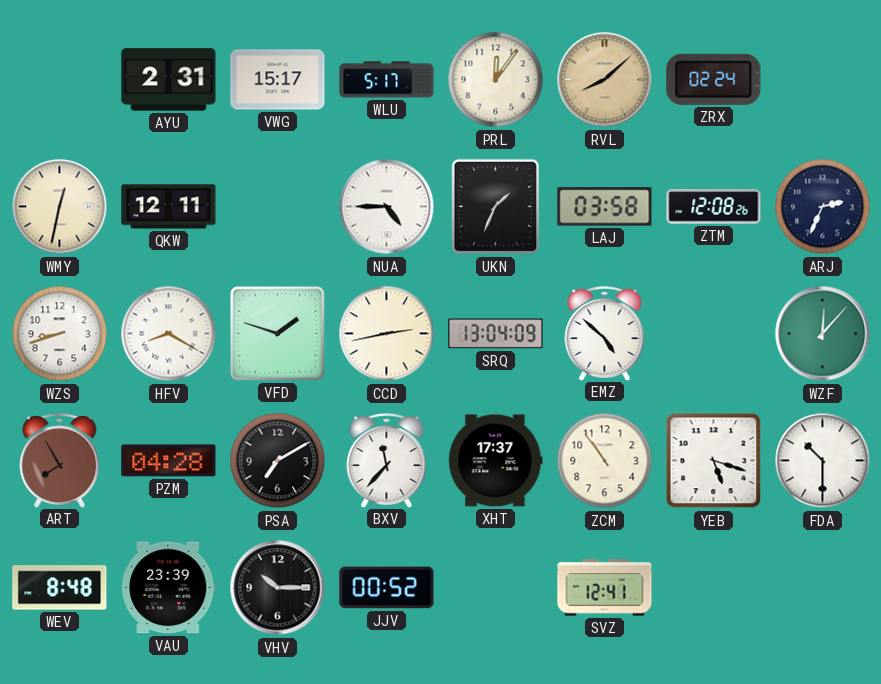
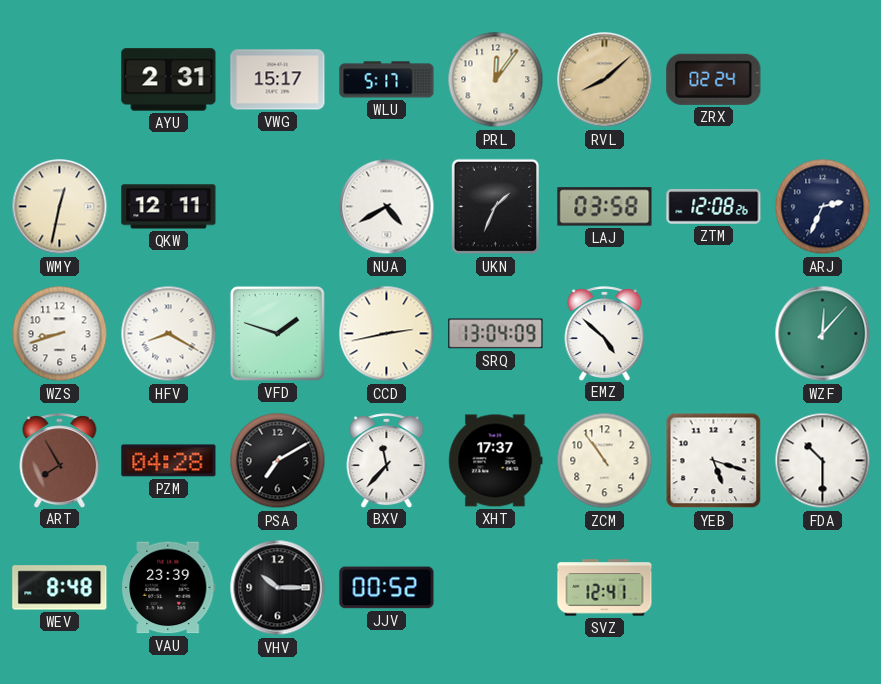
NUA: 4:45 -> 4:40 (387, 207)
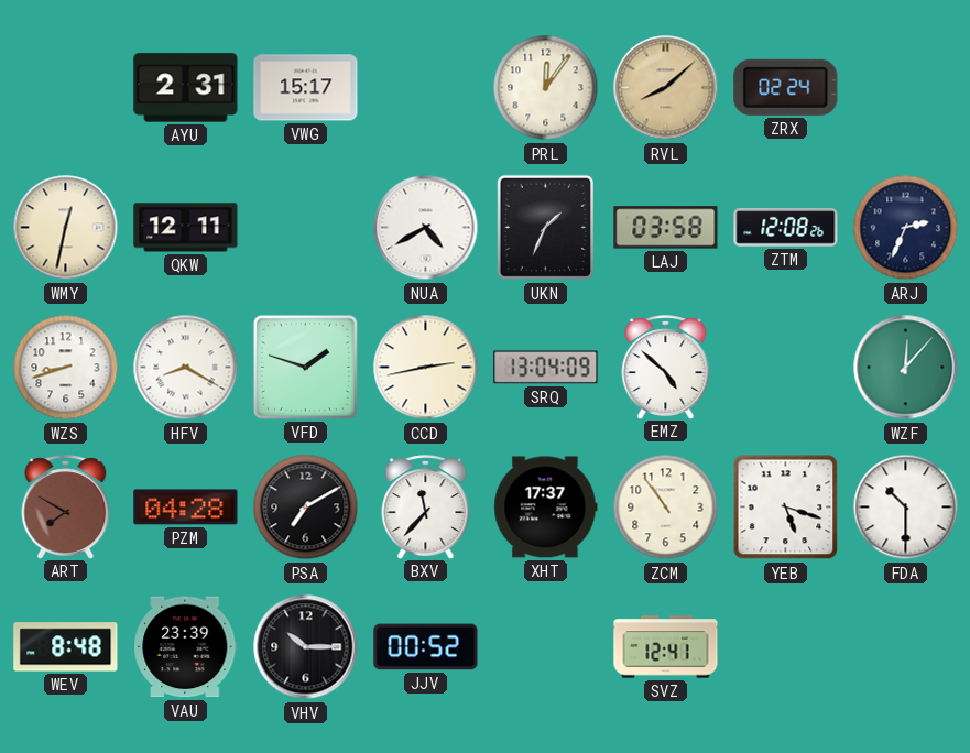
WLU: 5:17 -> none (387, 80)
ART: 7:55 -> 7:50 (66, 506)
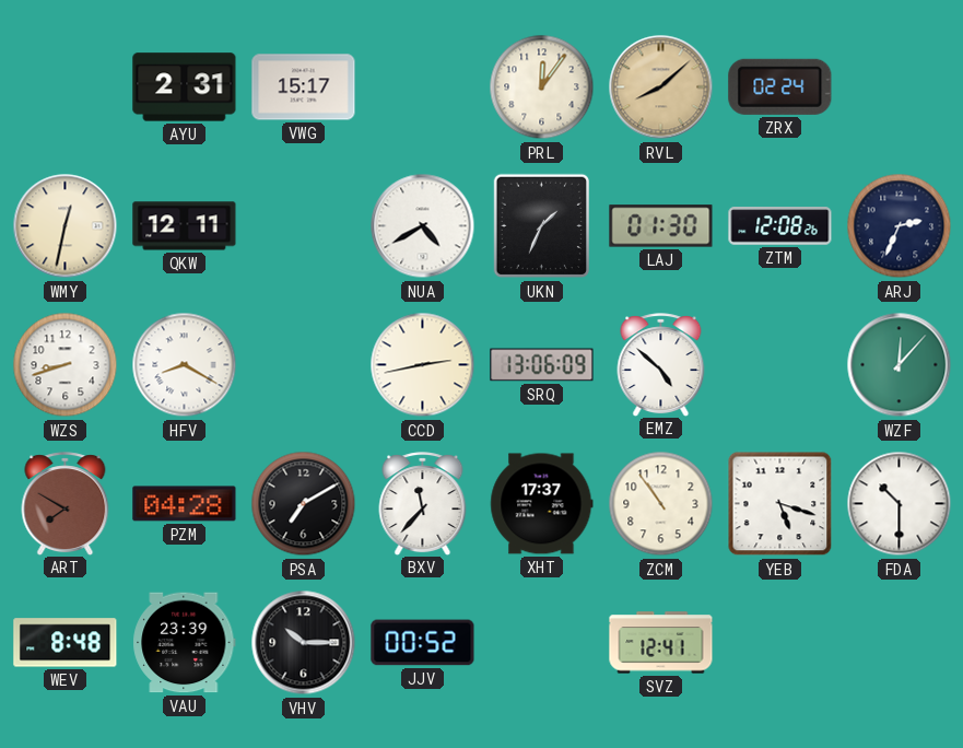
LAJ: 03:58 -> 01:30 (661, 226)
VFD: 1:48 -> none (305, 367)
SRQ: 13:04 -> 13:06 (542, 365)
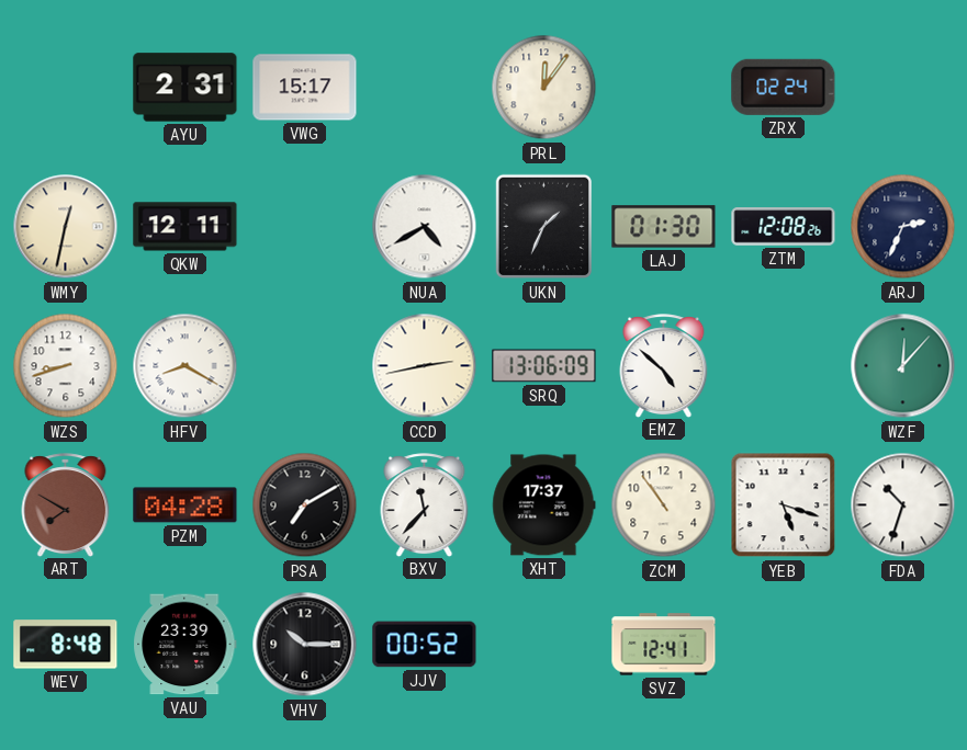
RVL: 8:08 -> none (661, 87)
FDA: 10:30 -> 10:33 (903, 505)
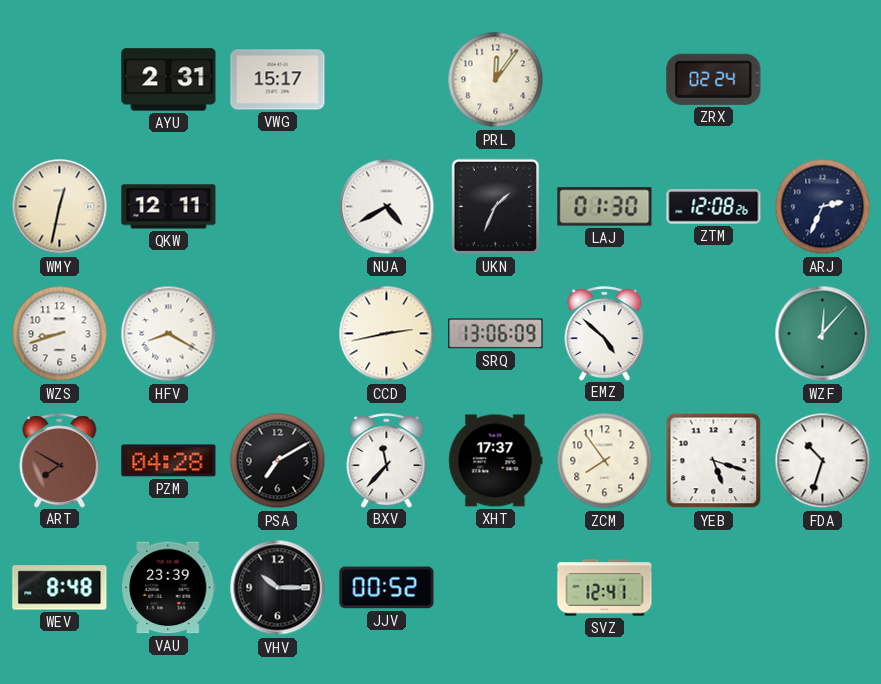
ZCM: 10:54 -> 7:54 (605, 461)
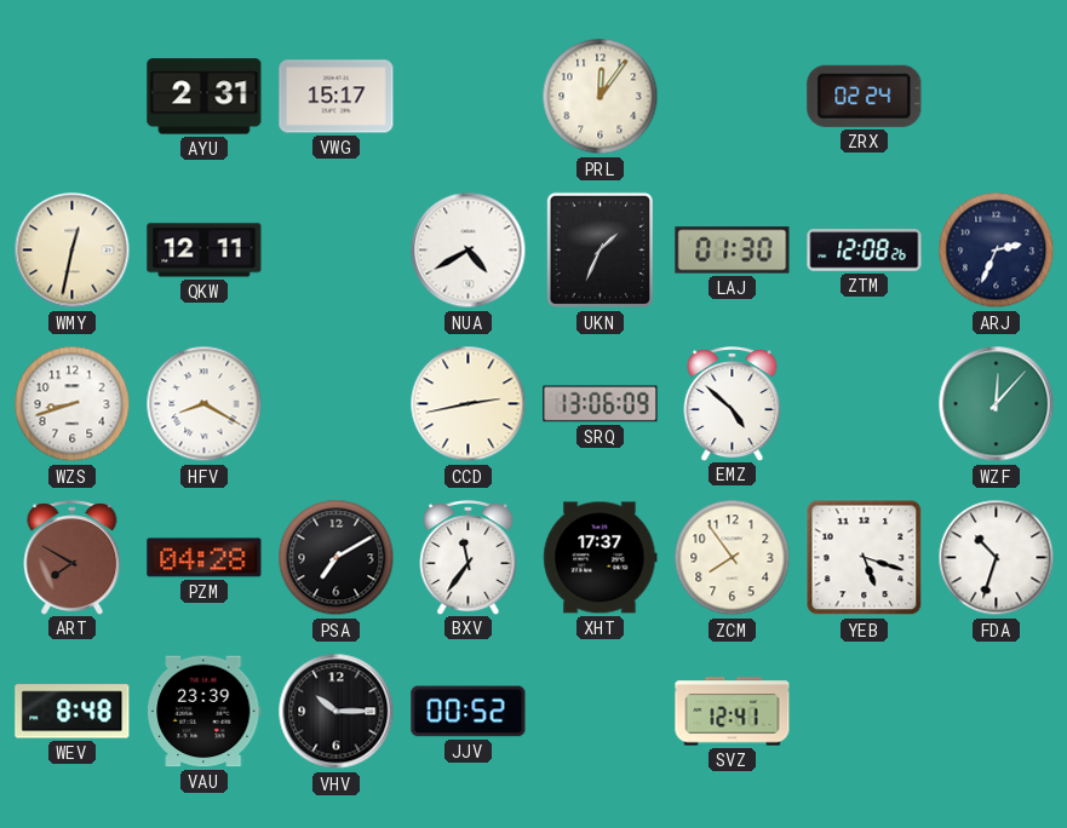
BXV: 11:37 -> 11:36 (469, 557)
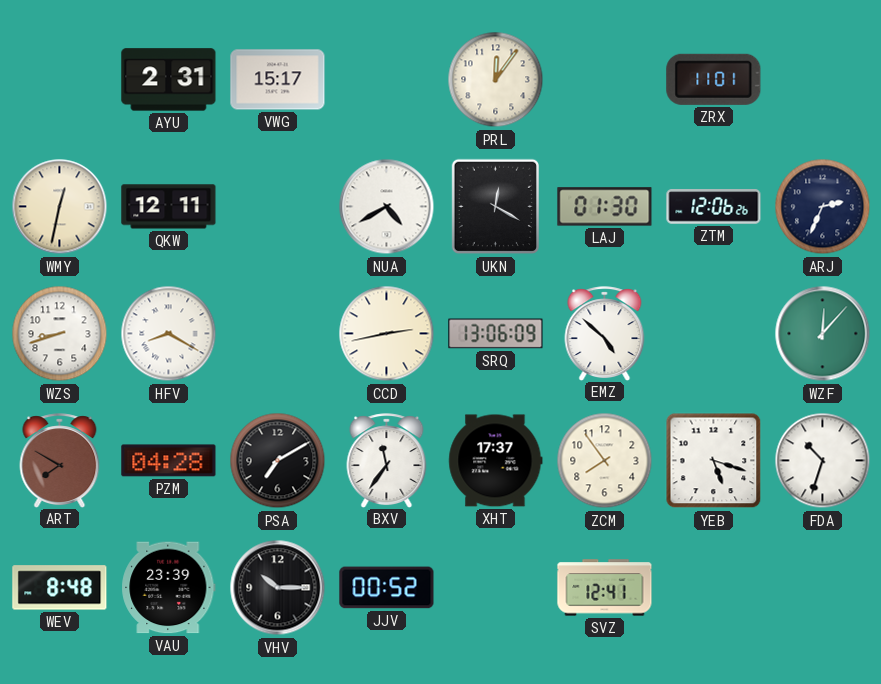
ZRX: 02:24 -> 11:01 (714, 79)
UKN: 1:34 -> 12:20 (495, 207)
ZTM: 12:08 -> 12:06 (714, 207)
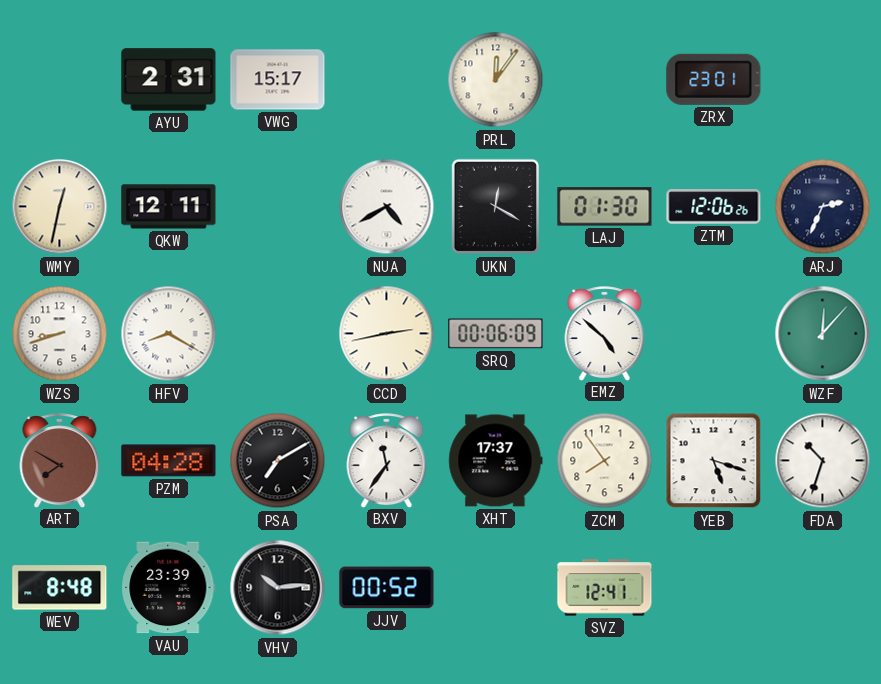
ZRX: 11:01 -> 23:01 (714, 79)
SRQ: 13:06 -> 00:06 (496, 334)
VHV: 10:15 -> 10:14 (278, 588)
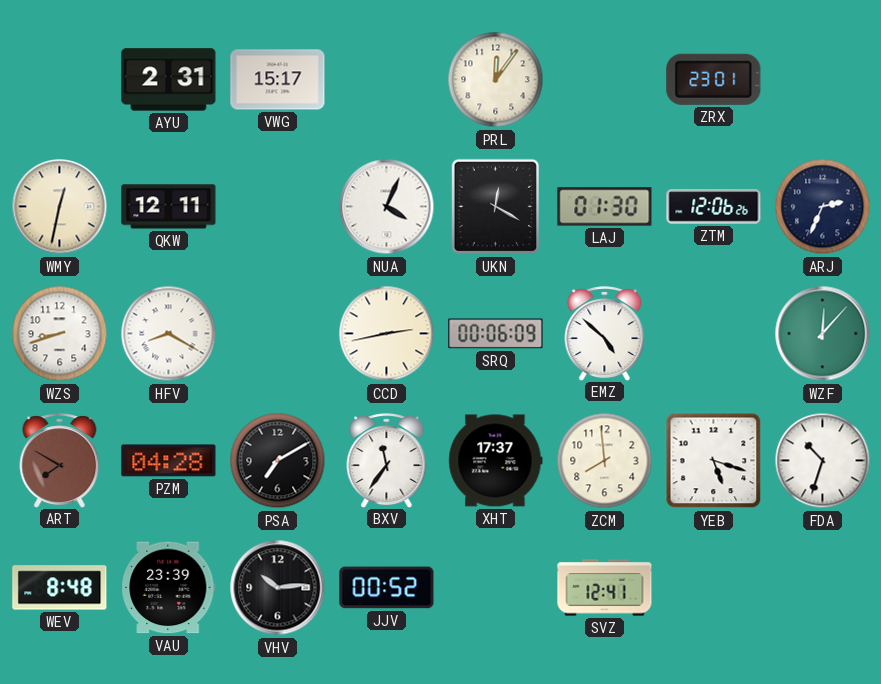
NUA: 4:40 -> 4:04 (387, 207)
ZCM: 7:54 -> 7:59 (605, 461)
